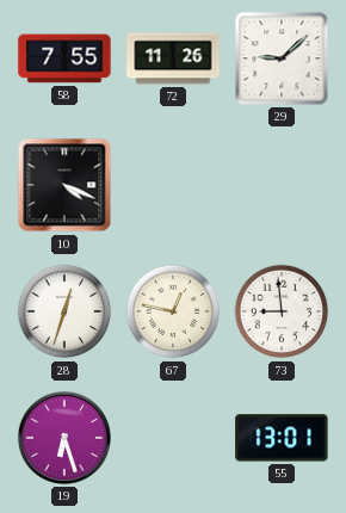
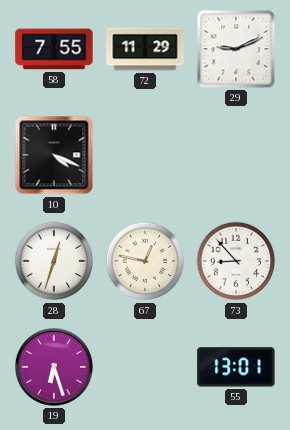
72: 11:26 -> 11:29 (145, 49)
29: 9:08 -> 9:11 (236, 49)
73: 8:59 -> 8:53 (236, 261)
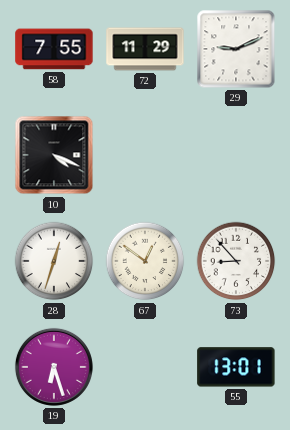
67: 12:47 -> 12:51 (145, 261)
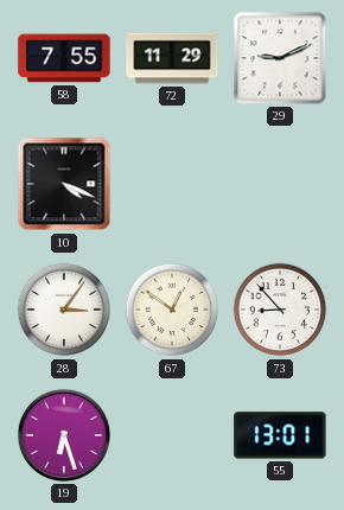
28: 12:33 -> 3:06 (64, 310)
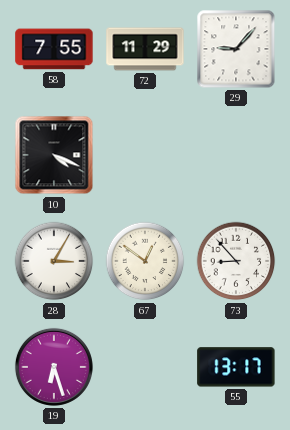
29: 9:11 -> 9:07 (236, 49)
28: 3:06 -> 3:05 (54, 261)
55: 13:01 -> 13:17 (236, 367)
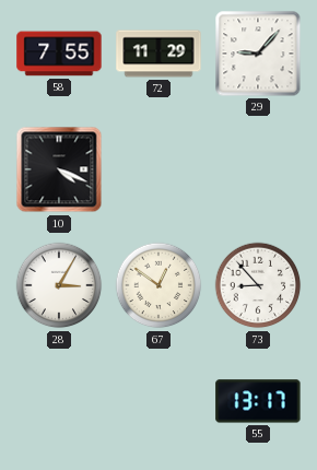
19: 6:27 -> none (54, 367)
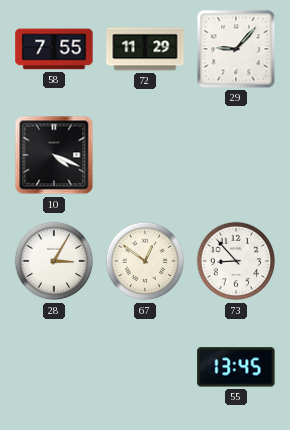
55: 13:17 -> 13:45 (236, 367)
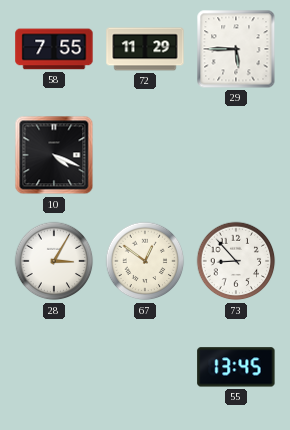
29: 9:07 -> 5:45 (236, 49)
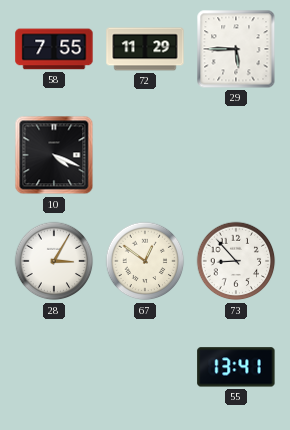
55: 13:45 -> 13:41 (236, 367)
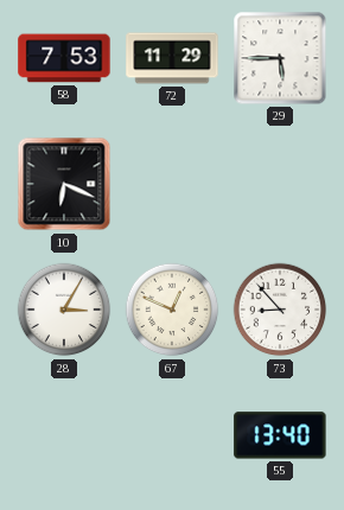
58: 7:55 -> 7:53 (64, 58)
10: 4:19 -> 6:19 (64, 184)
67: 12:51 -> 12:49 (172, 310)
55: 13:41 -> 13:40 (280, 435)
